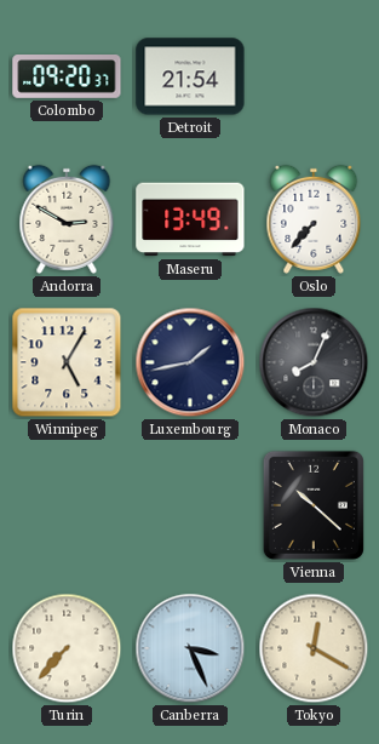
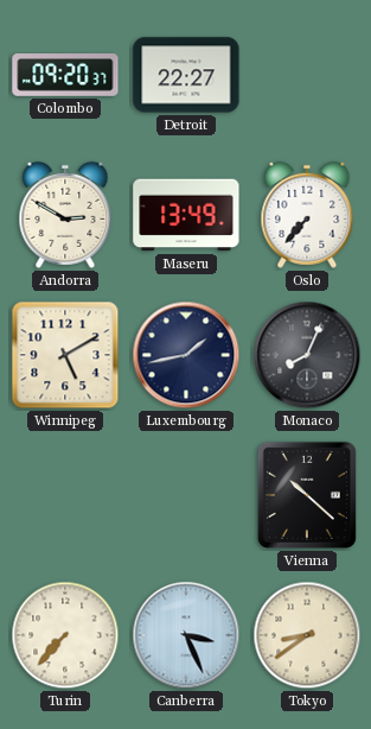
Detroit: 21:54 -> 22:27 (186, 75)
Winnipeg: 5:05 -> 5:10 (65, 355)
Tokyo: 12:20 -> 8:39 (307, 635)
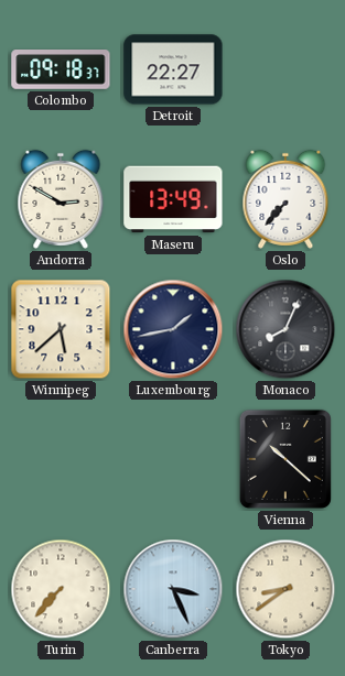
Colombo: 09:20 -> 09:18 (61, 70)
Winnipeg: 5:10 -> 5:38 (61, 329)
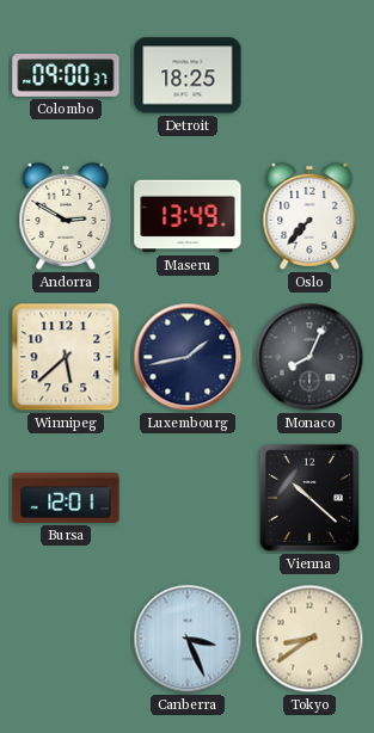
Colombo: 09:18 -> 09:00 (66, 76)
Detroit: 22:27 -> 18:25 (188, 75)
Bursa: none -> 12:01 (66, 498)
Turin: 7:37 -> none (61, 589)
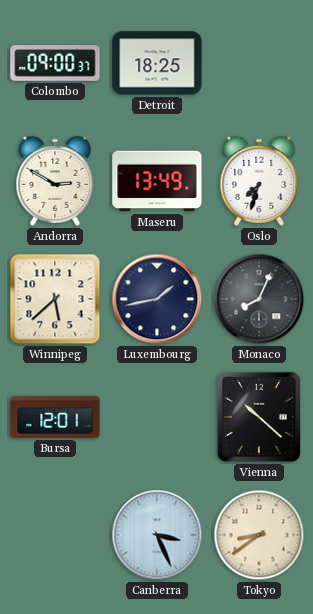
Oslo: 7:37 -> 7:33 (259, 181)
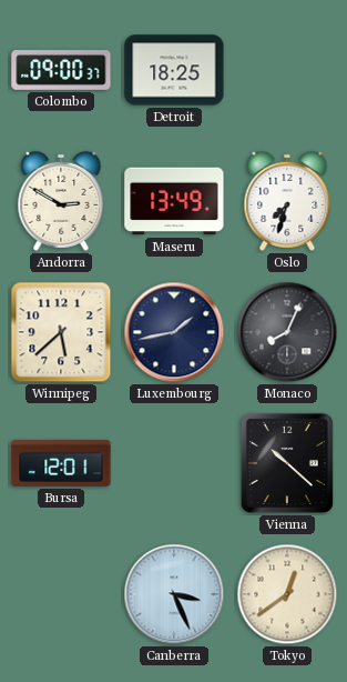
Tokyo: 8:39 -> 12:39 (287, 594)
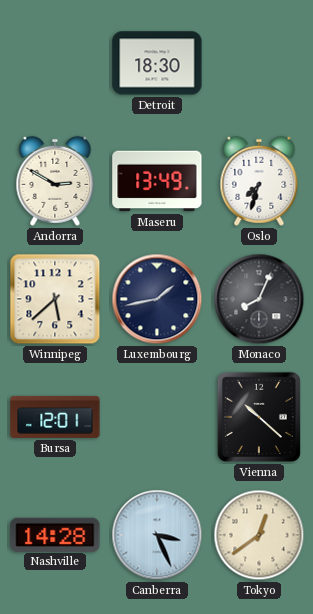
Colombo: 09:00 -> none (61, 71)
Detroit: 18:25 -> 18:30 (157, 63)
Nashville: none -> 14:28 (55, 534)
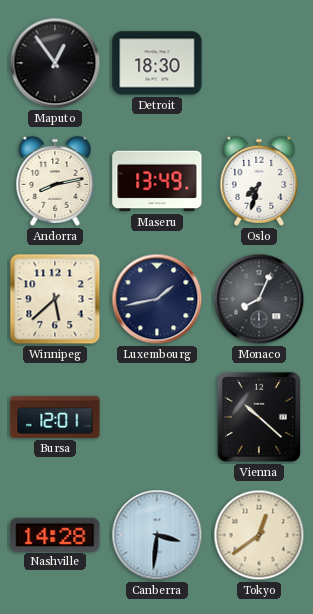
Maputo: none -> 12:54 (55, 63)
Andorra: 2:50 -> 8:13 (55, 181)
Canberra: 3:26 -> 3:31 (157, 535)
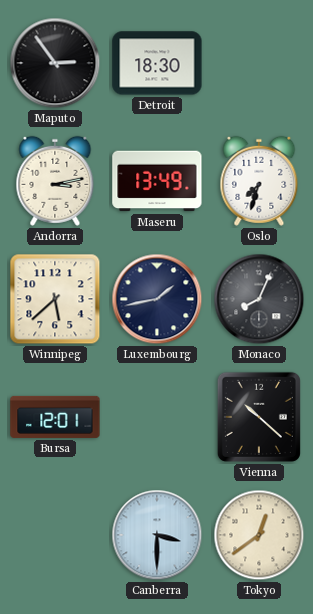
Maputo: 12:54 -> 2:54 (55, 63)
Andorra: 8:13 -> 3:13 (55, 181)
Nashville: 14:28 -> none (55, 534)
Canberra: 3:31 -> 3:30 (157, 535)
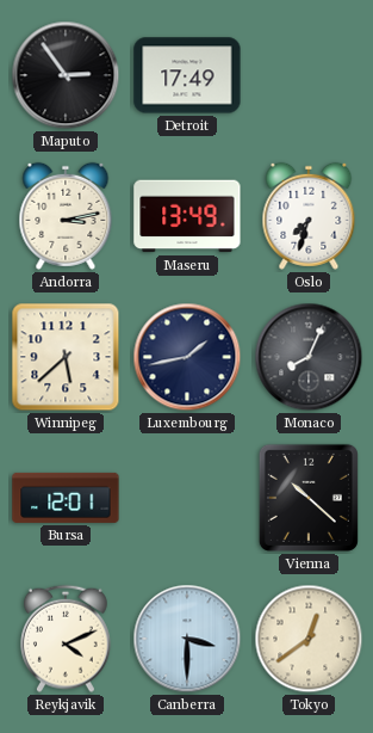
Detroit: 18:30 -> 17:49 (187, 75)
Reykjavik: none -> 4:11 (66, 639)
